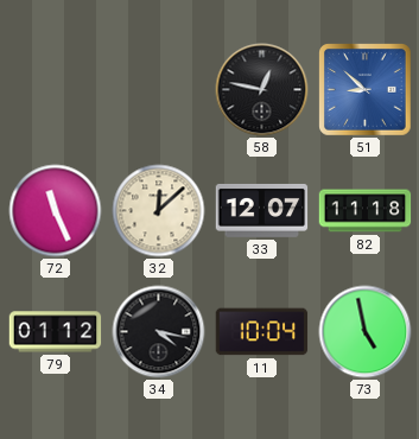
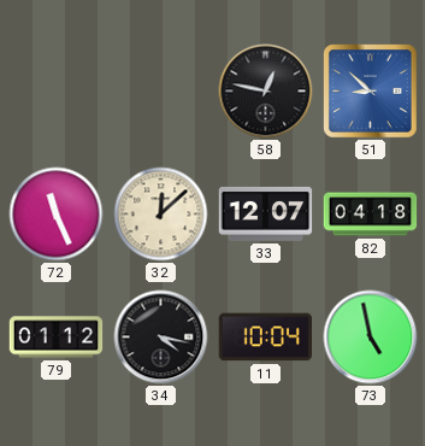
82: 11:18 -> 04:18 (371, 215)
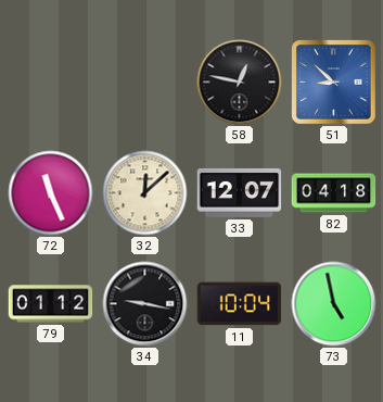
34: 4:17 -> 9:17 (145, 304)
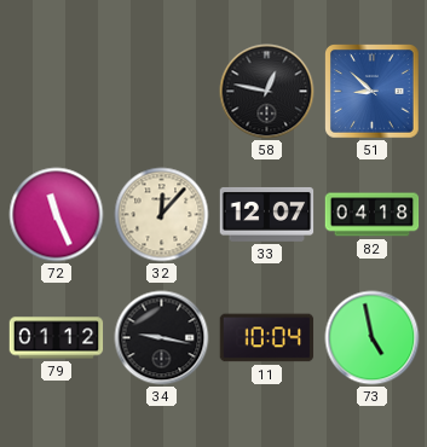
32: 12:08 -> 12:07 (162, 215)
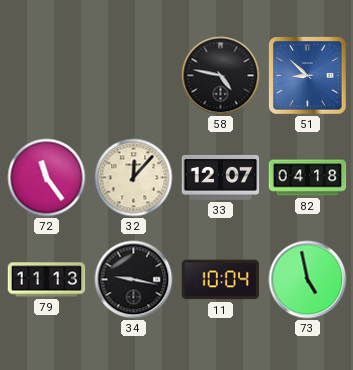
58: 12:47 -> 4:47 (221, 76)
72: 11:26 -> 11:24 (47, 178)
79: 01:12 -> 11:13 (47, 280)
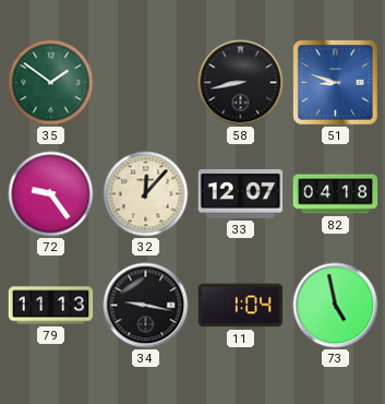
35: none -> 1:51 (51, 83)
58: 4:47 -> 8:43 (241, 83)
51: 8:52 -> 8:48 (336, 83)
72: 11:24 -> 9:24 (51, 194)
11: 10:04 -> 1:04 (241, 306)
